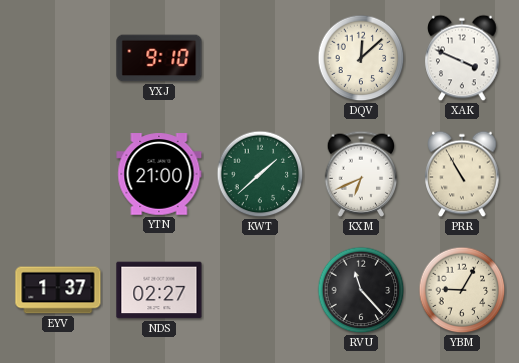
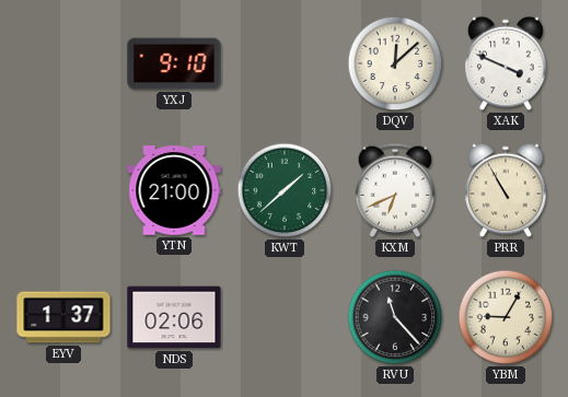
NDS: 02:27 -> 02:06 (174, 317)
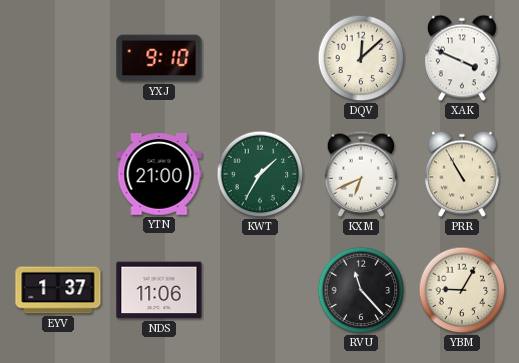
KWT: 1:38 -> 1:35 (260, 174)
NDS: 02:06 -> 11:06 (159, 290)
